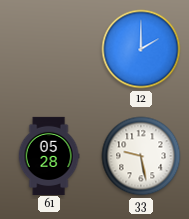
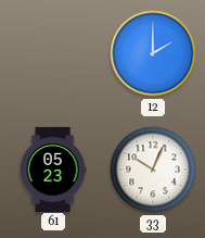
61: 05:28 -> 05:23 (53, 168)
33: 9:28 -> 10:04 (153, 170)
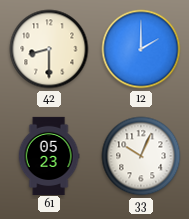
42: none -> 8:30 (49, 49)
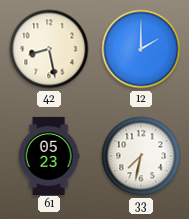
42: 8:30 -> 8:28 (49, 49)
33: 10:04 -> 7:32 (141, 156)
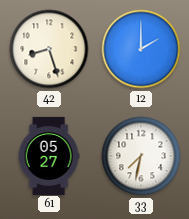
42: 8:28 -> 8:27 (49, 49)
61: 05:23 -> 05:27 (49, 155)
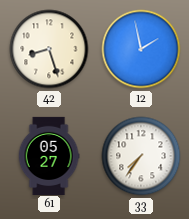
12: 2:00 -> 1:58 (141, 49)
33: 7:32 -> 7:36 (141, 156)
